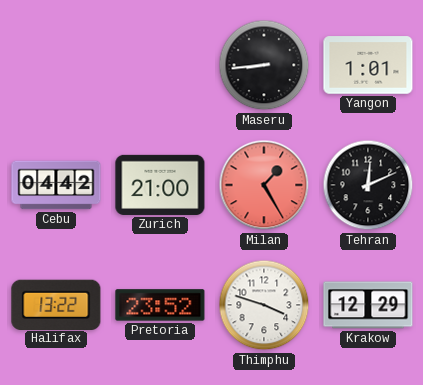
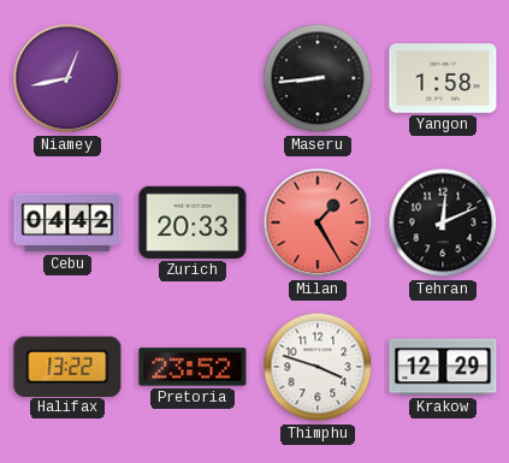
Niamey: none -> 12:43 (67, 78)
Yangon: 1:01 -> 1:58 (443, 78)
Zurich: 21:00 -> 20:33 (193, 222)
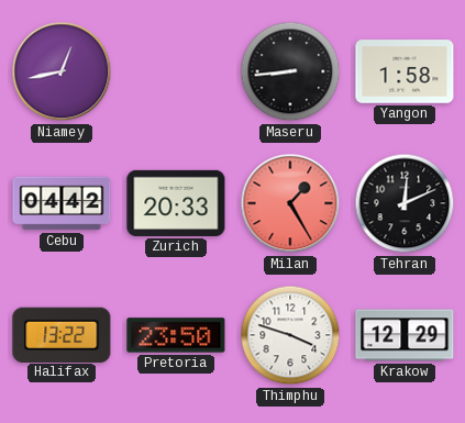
Pretoria: 23:52 -> 23:50 (176, 335)
